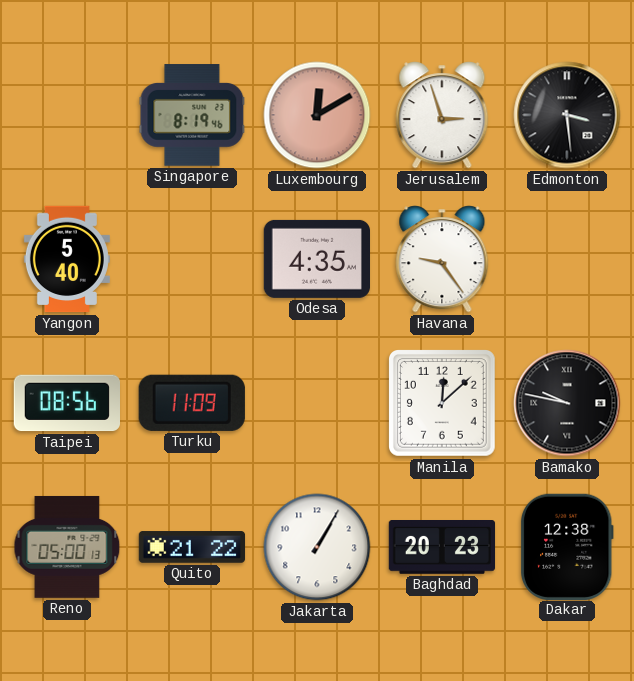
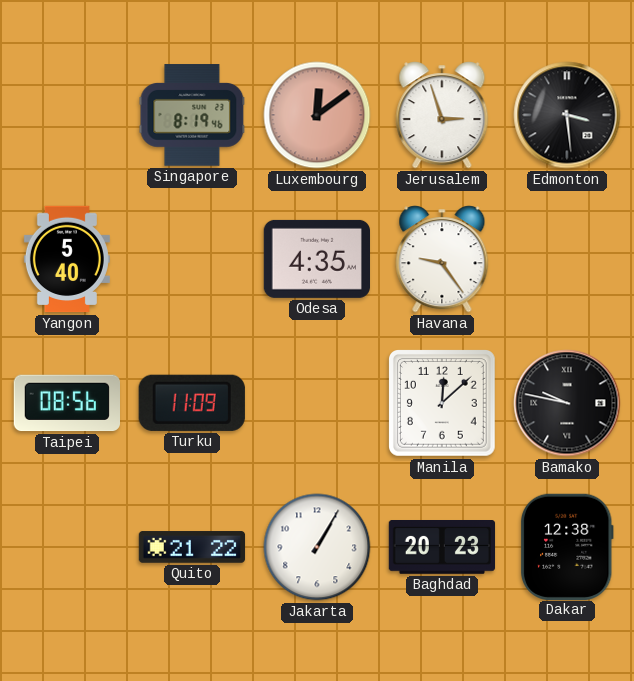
Luxembourg: 12:10 -> 12:09 (317, 115)
Reno: 05:00 -> none (67, 547)
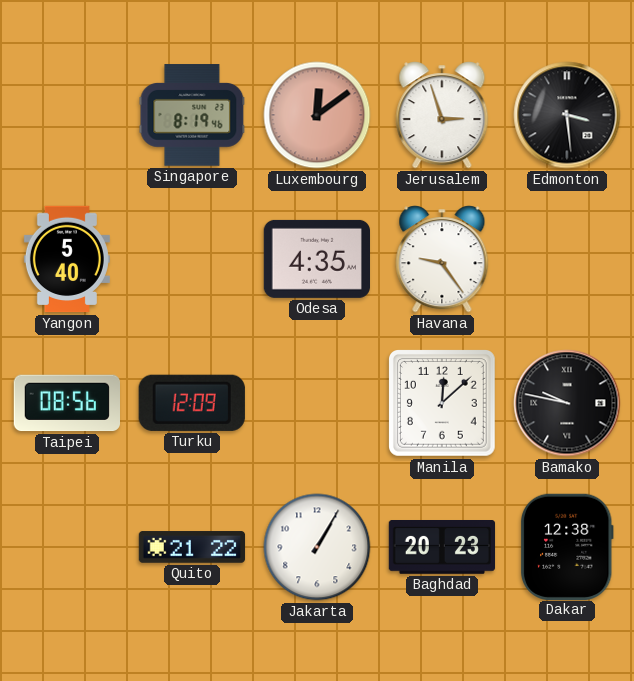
Turku: 11:09 -> 12:09 (192, 403)
